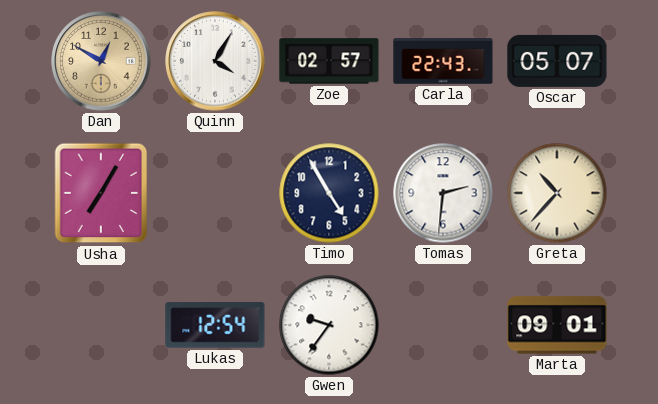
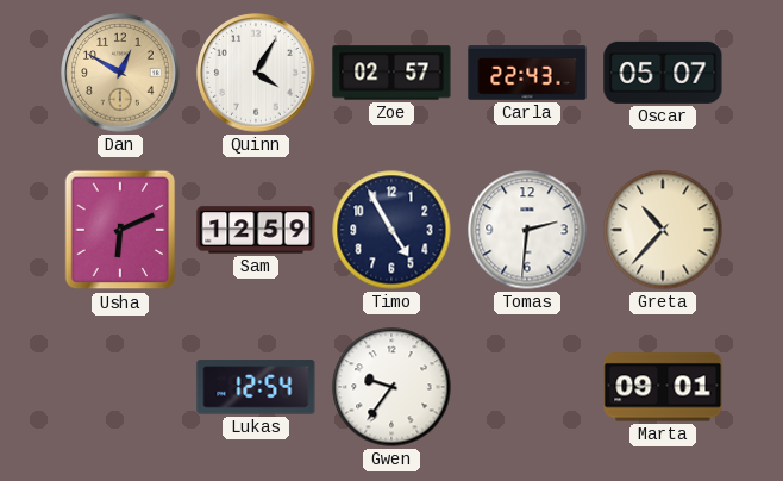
Usha: 7:05 -> 6:11 (120, 230)
Sam: none -> 12:59 (256, 230)
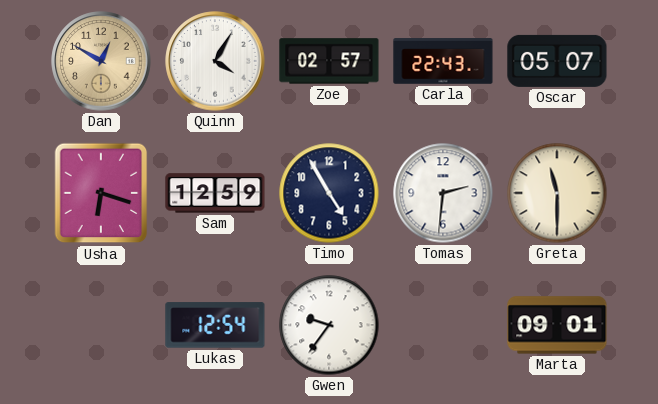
Usha: 6:11 -> 6:18 (101, 193)
Greta: 10:37 -> 11:30 (557, 193)
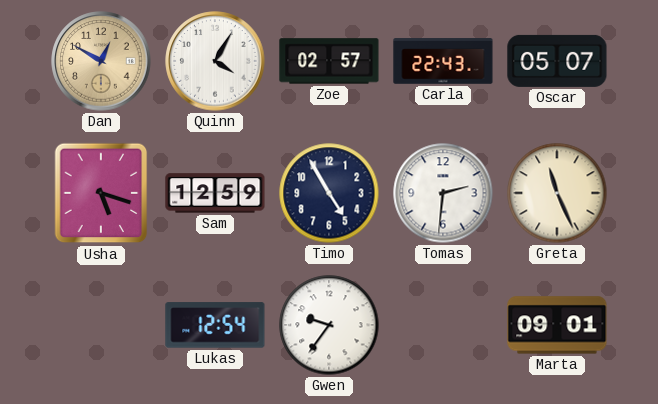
Usha: 6:18 -> 5:18 (101, 193)
Greta: 11:30 -> 11:26 (557, 193)
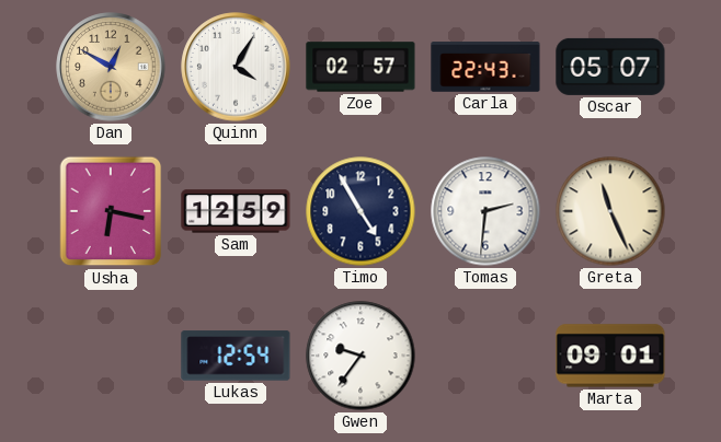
Usha: 5:18 -> 6:17 (111, 211)
